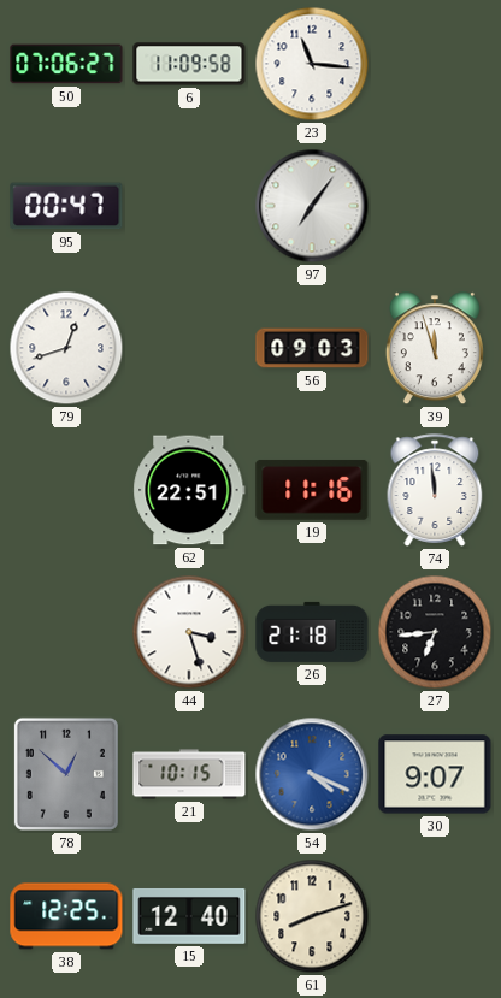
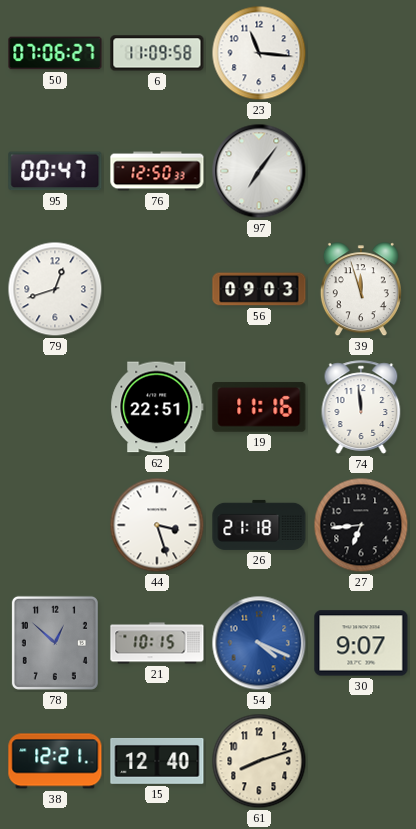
76: none -> 12:50 (157, 171)
38: 12:25 -> 12:21 (55, 761)
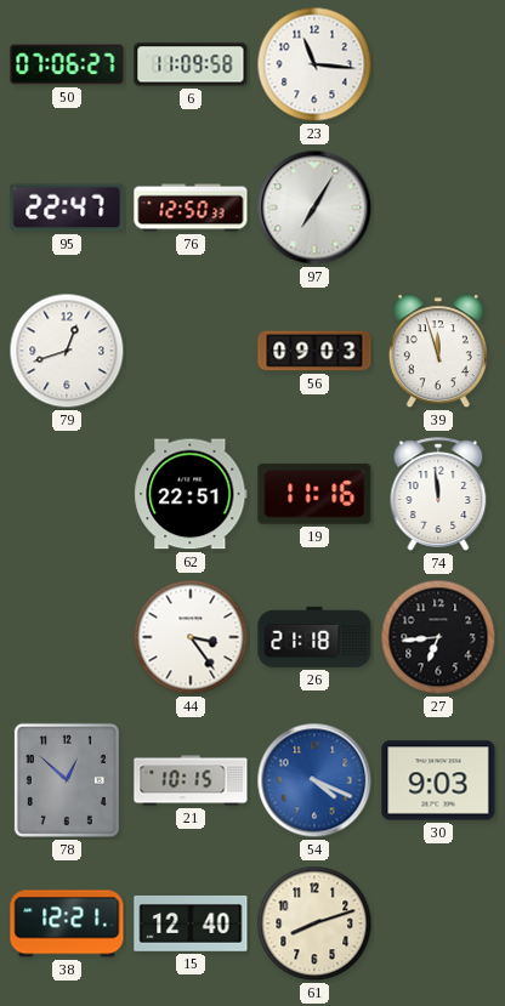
95: 00:47 -> 22:47 (67, 208)
97: 7:06 -> 7:05 (314, 208)
44: 3:27 -> 3:24 (191, 637)
30: 9:07 -> 9:03 (438, 780)
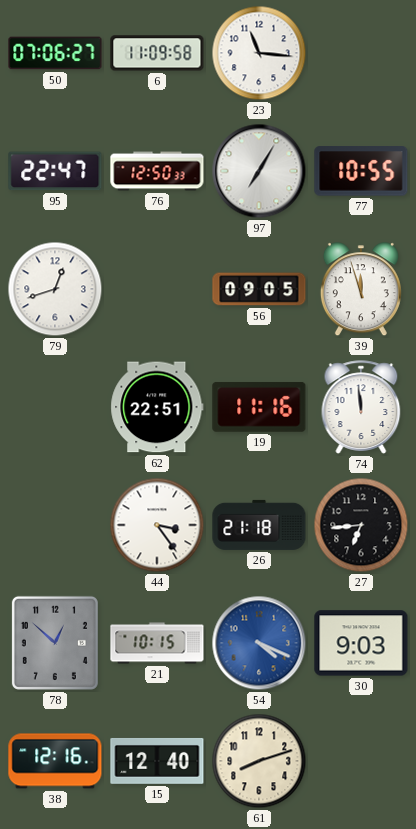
77: none -> 10:55 (361, 171)
56: 09:03 -> 09:05 (259, 289)
38: 12:21 -> 12:16 (55, 761)
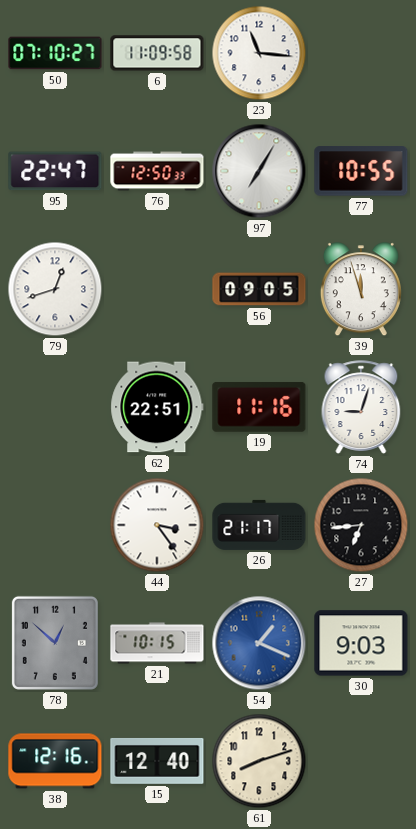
50: 07:06 -> 07:10 (55, 53)
74: 11:59 -> 9:03 (361, 407)
26: 21:18 -> 21:17 (259, 525)
54: 4:19 -> 1:19 (259, 643)
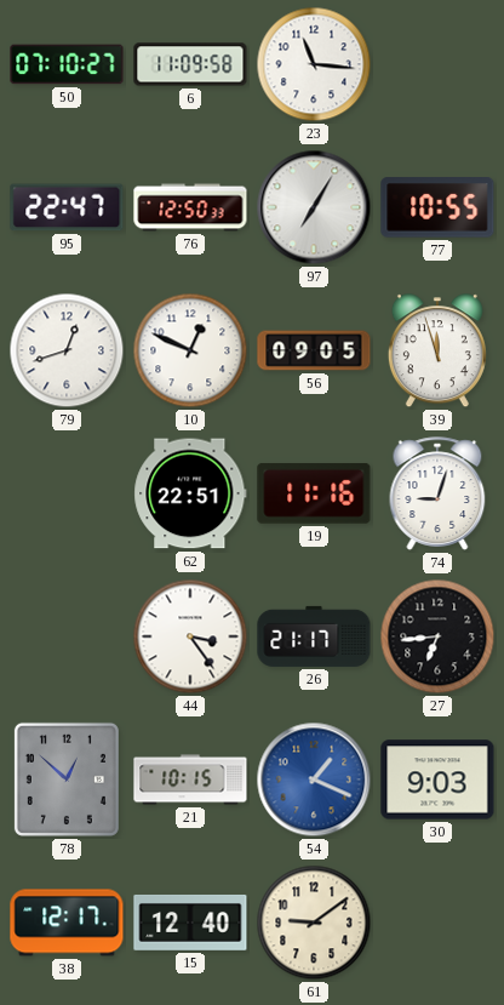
10: none -> 12:49 (190, 350)
38: 12:16 -> 12:17 (67, 923)
61: 8:12 -> 9:09 (314, 923)
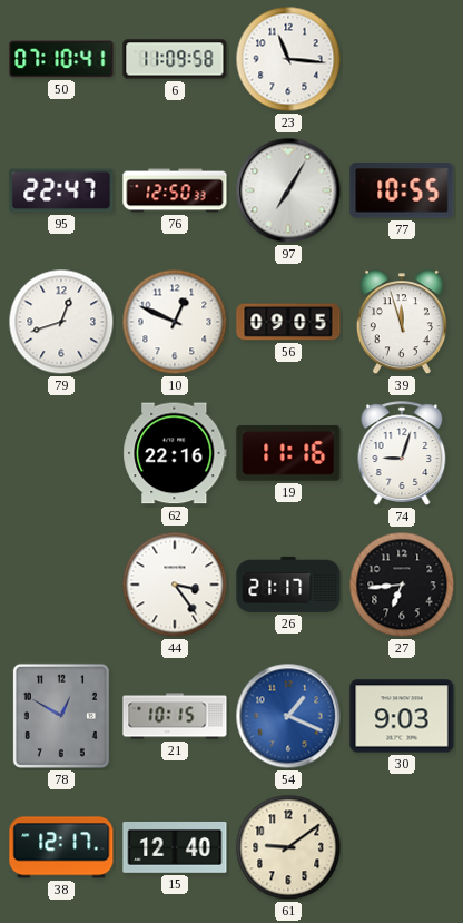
50: 07:10:27 -> 07:10:41 (61, 59)
62: 22:51 -> 22:16 (175, 453)
78: 12:52 -> 12:50 (61, 716)
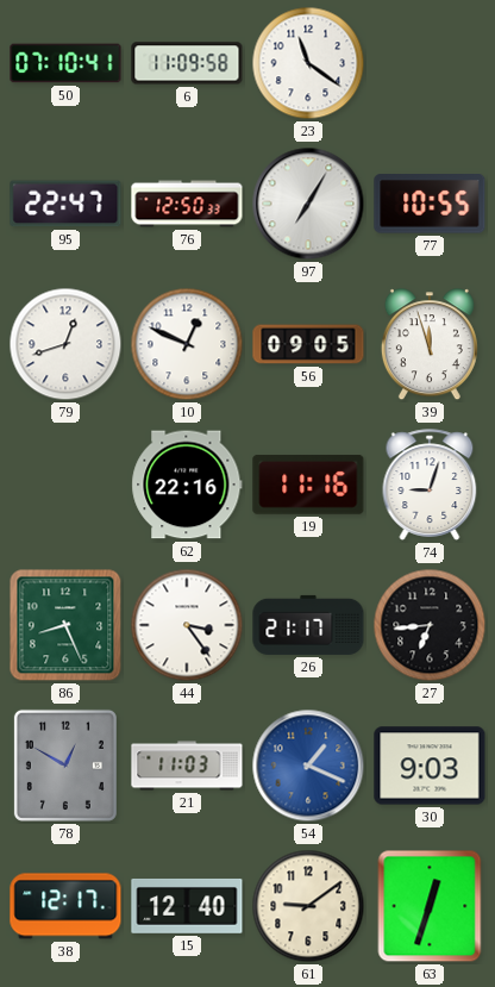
23: 11:16 -> 11:21 (308, 63)
86: none -> 8:26 (65, 625)
21: 10:15 -> 11:03 (187, 766)
63: none -> 12:33 (430, 906)
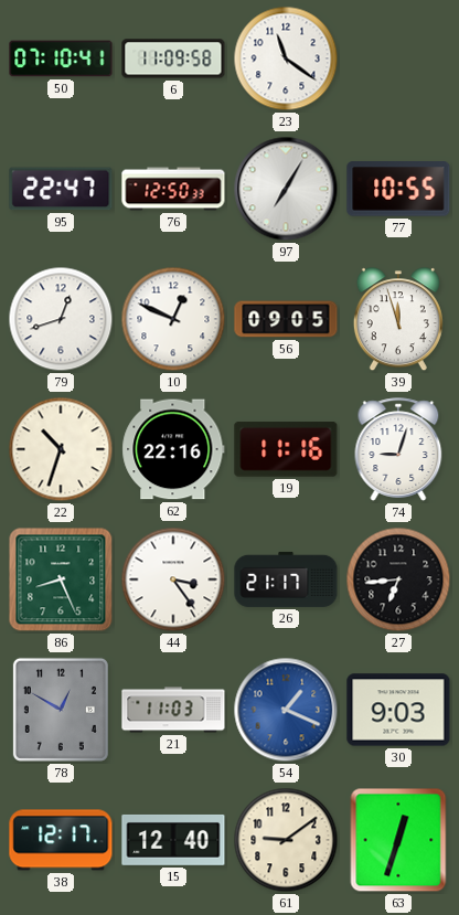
22: none -> 10:33 (61, 449)
